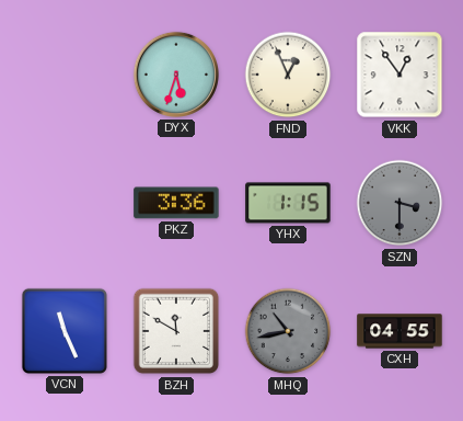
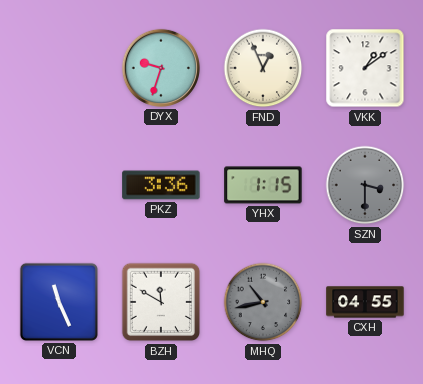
DYX: 5:33 -> 9:33 (161, 68)
VKK: 12:54 -> 1:09 (365, 68)
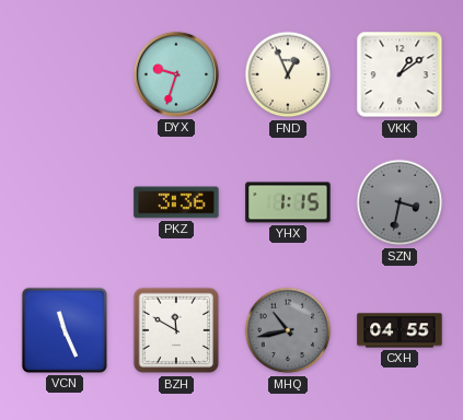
SZN: 3:30 -> 3:32 (400, 202)
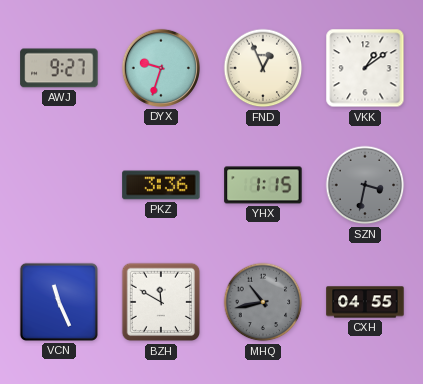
AWJ: none -> 9:27 (59, 68)
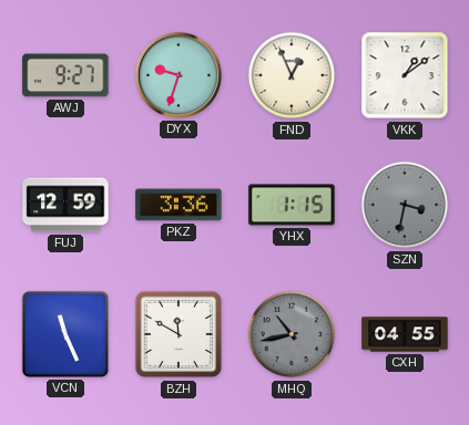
FUJ: none -> 12:59 (65, 205)
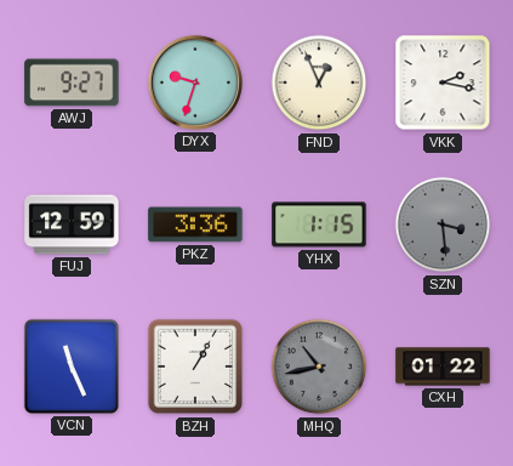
VKK: 1:09 -> 2:17 (443, 83)
SZN: 3:32 -> 3:29 (443, 225)
BZH: 11:50 -> 1:05 (195, 366)
CXH: 04:55 -> 01:22 (443, 366)
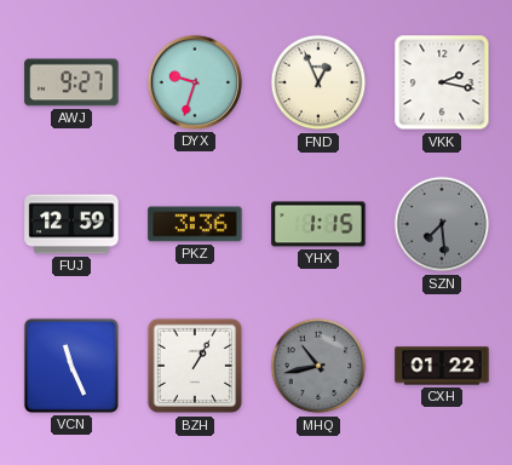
SZN: 3:29 -> 7:29 (442, 224)
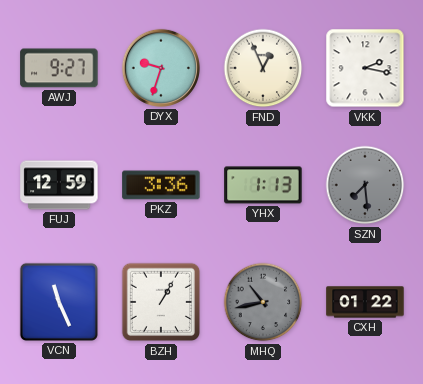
YHX: 1:15 -> 1:13 (263, 185)
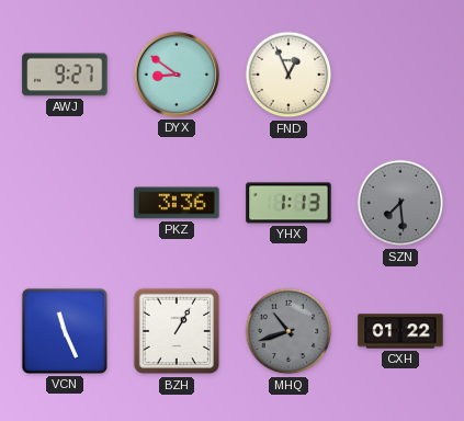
DYX: 9:33 -> 8:51 (177, 75)
VKK: 2:17 -> none (365, 68)
FUJ: 12:59 -> none (59, 185)
MHQ: 10:43 -> 10:42 (288, 331)
